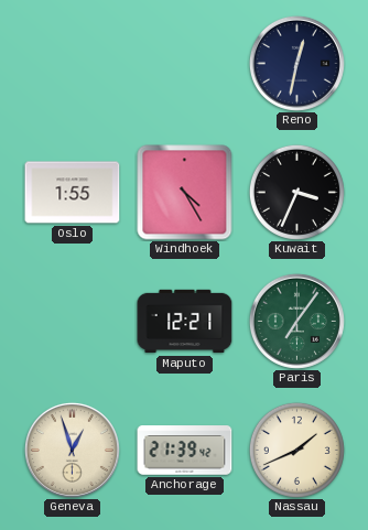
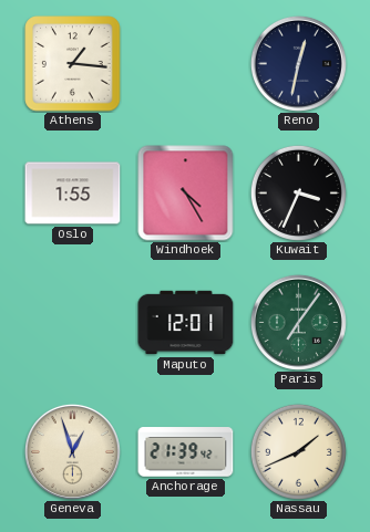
Athens: none -> 1:16 (73, 64)
Maputo: 12:21 -> 12:01 (186, 323)
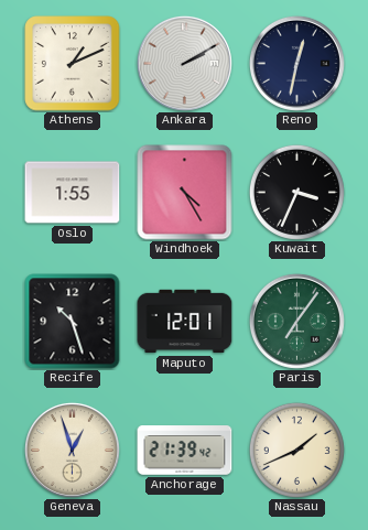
Athens: 1:16 -> 1:11 (73, 64)
Ankara: none -> 2:10 (184, 63)
Recife: none -> 10:27 (73, 322)
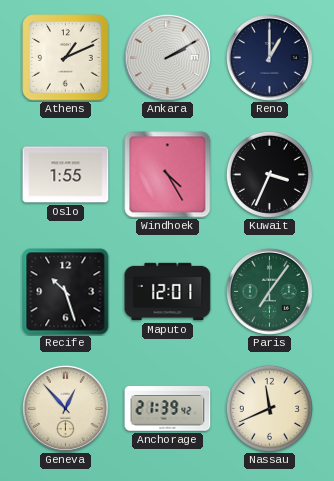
Reno: 12:32 -> 1:00 (269, 57)
Geneva: 12:57 -> 12:53 (65, 408)
Nassau: 1:41 -> 11:41 (269, 408)
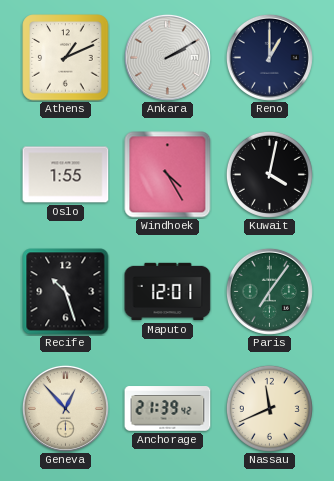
Kuwait: 3:34 -> 4:02 (269, 174)
